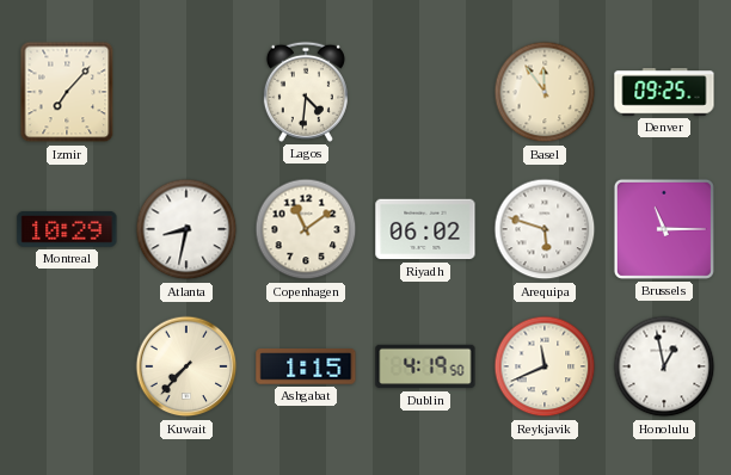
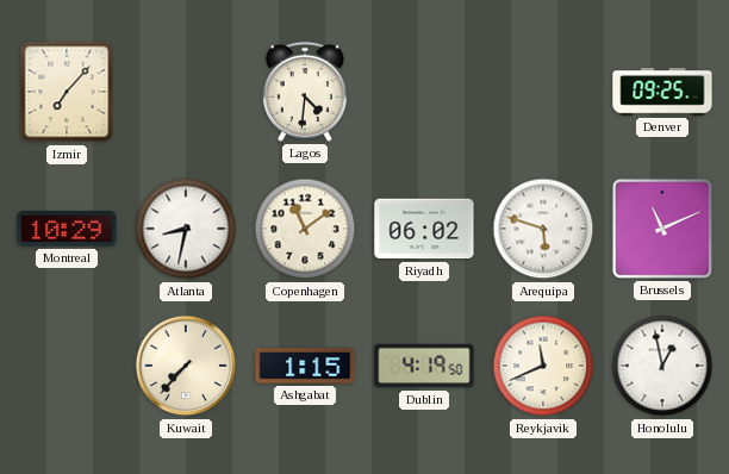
Basel: 11:54 -> none (545, 92)
Brussels: 11:15 -> 11:11 (662, 229)
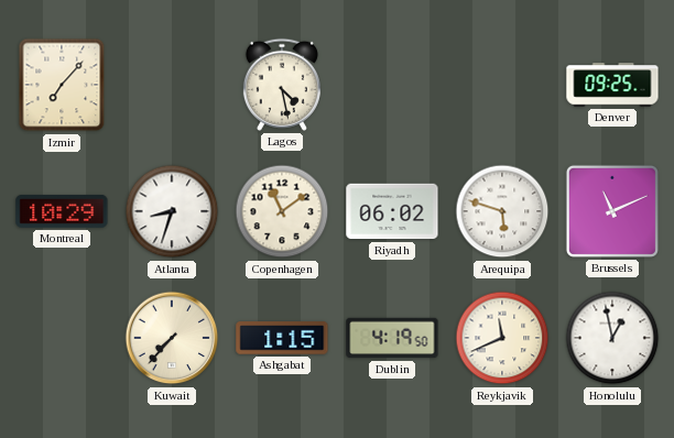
Lagos: 4:31 -> 4:28 (282, 85)
Atlanta: 8:32 -> 8:33 (172, 211)
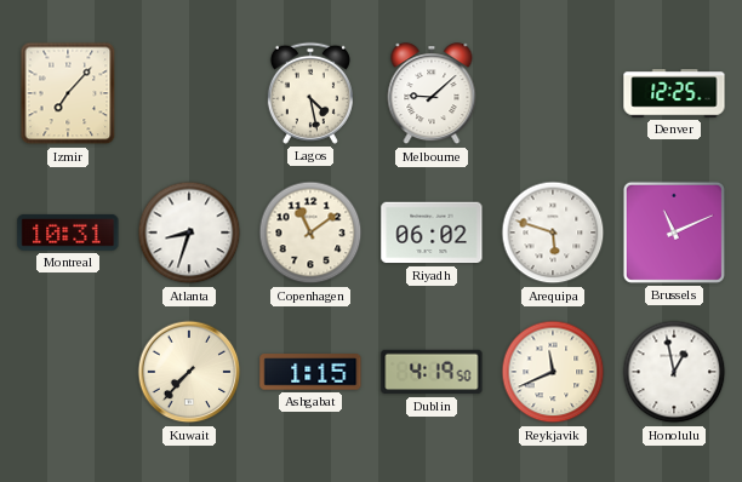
Melbourne: none -> 9:08 (432, 94)
Denver: 09:25 -> 12:25 (674, 93)
Montreal: 10:29 -> 10:31 (68, 233)
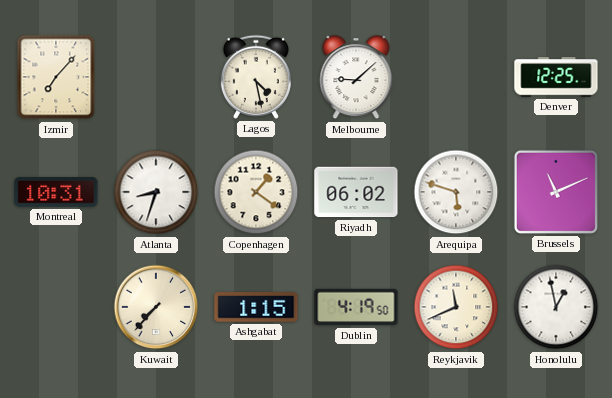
Copenhagen: 11:09 -> 1:21 (256, 192)
